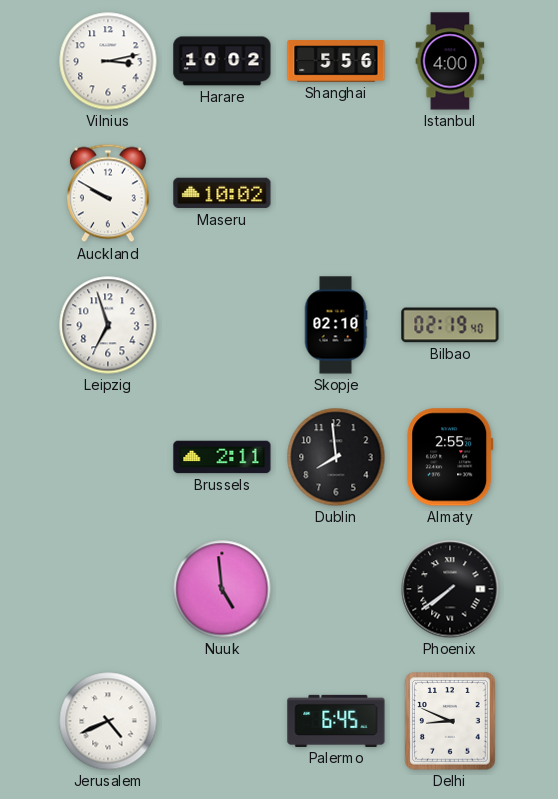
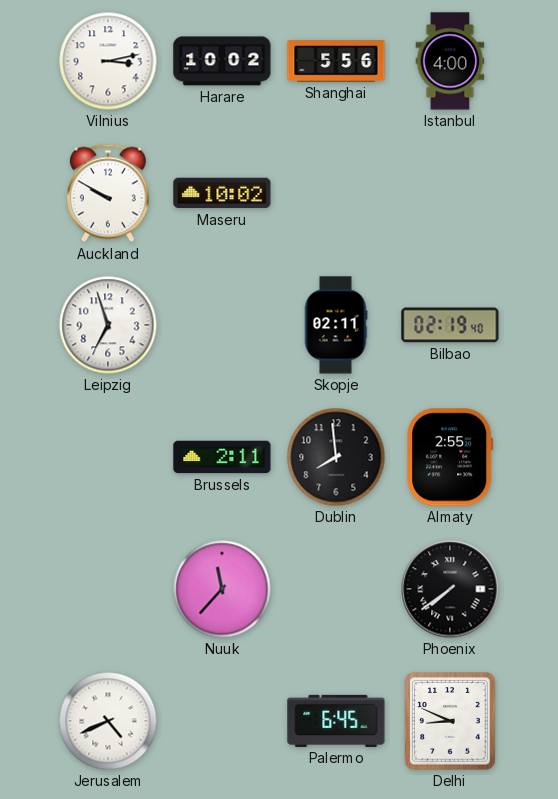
Skopje: 02:10 -> 02:11 (336, 325)
Nuuk: 4:59 -> 11:37 (222, 589)
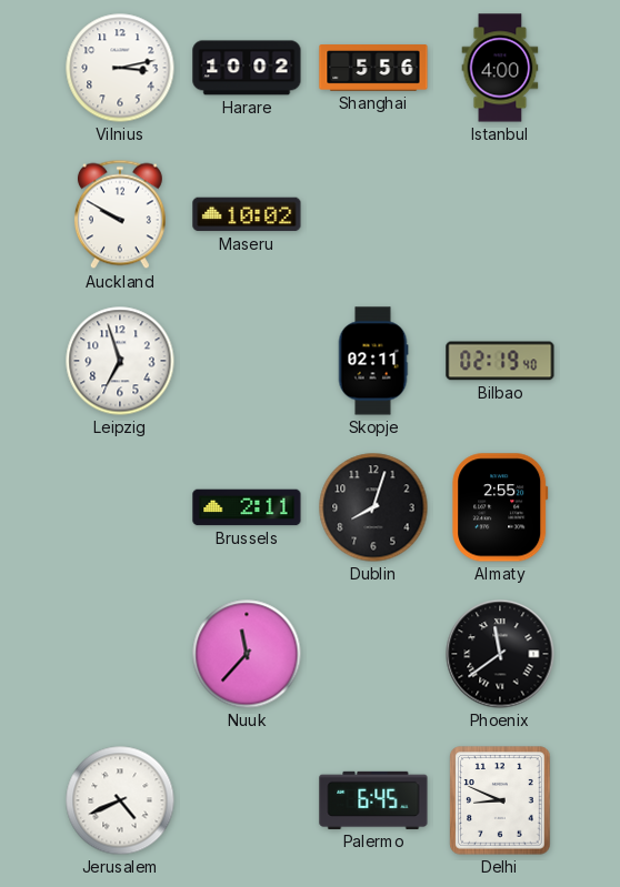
Dublin: 7:59 -> 8:03 (373, 507)
Phoenix: 7:39 -> 11:39 (500, 654)
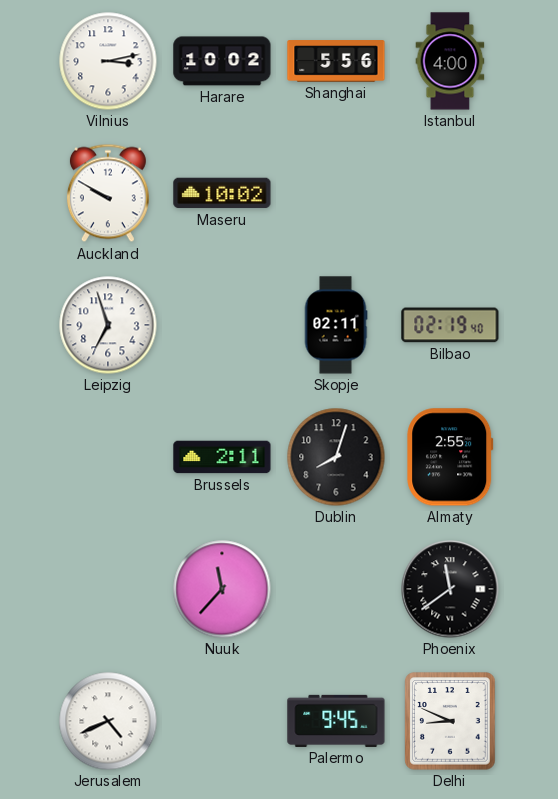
Palermo: 6:45 -> 9:45 (336, 721)
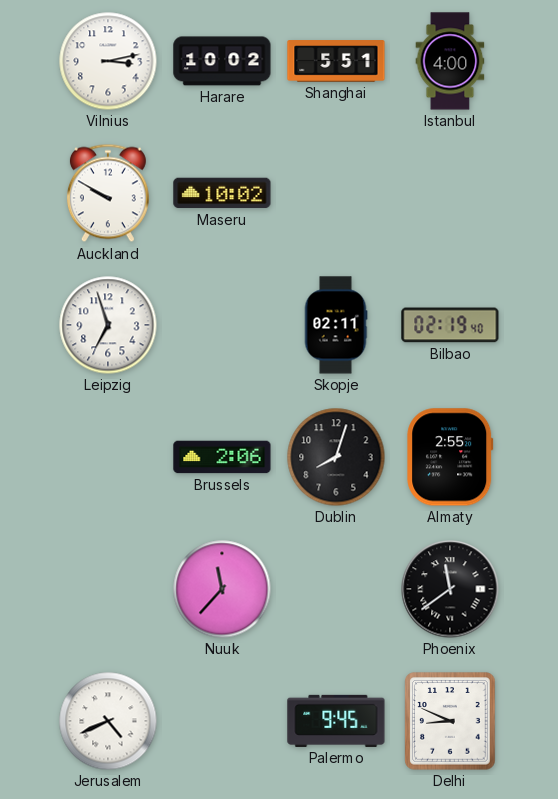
Shanghai: 5:56 -> 5:51 (336, 61)
Brussels: 2:11 -> 2:06 (222, 457)
